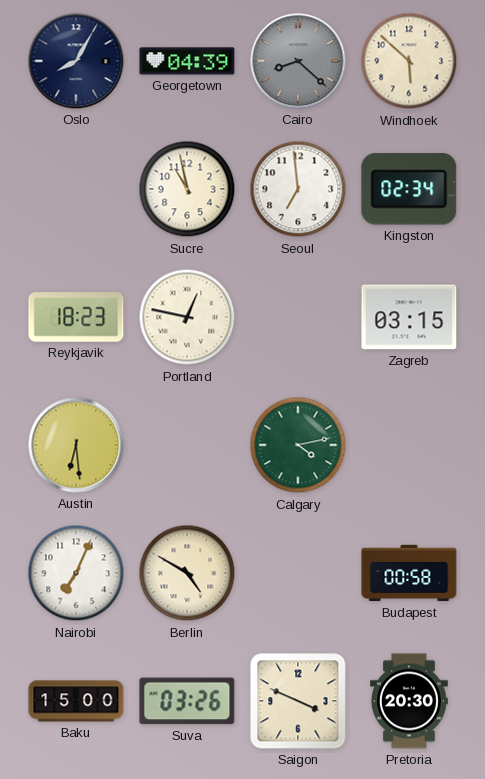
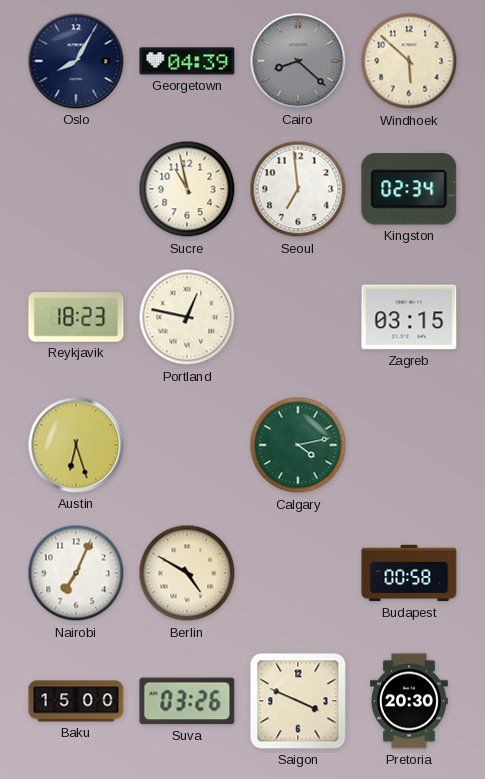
Austin: 6:29 -> 6:27 (76, 445)
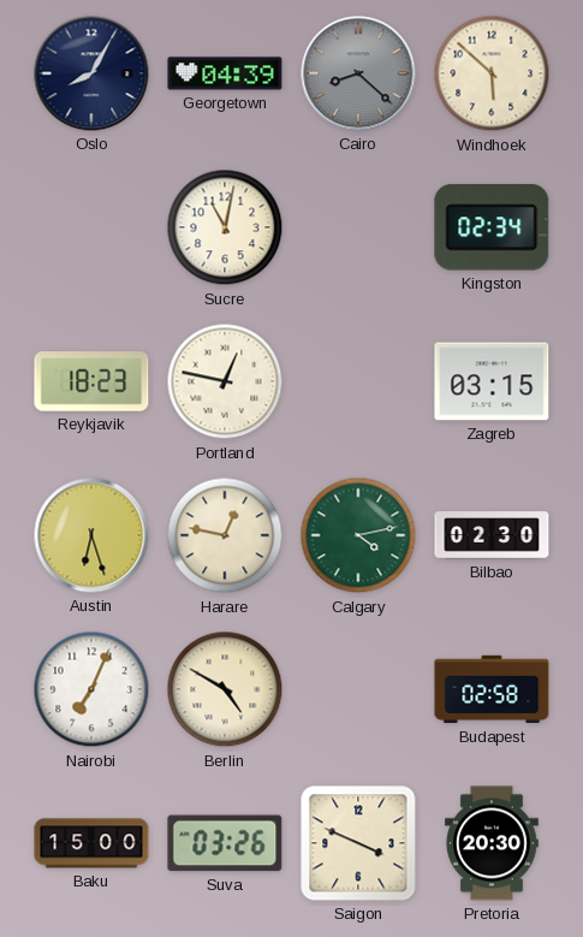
Sucre: 10:58 -> 11:02 (225, 227)
Seoul: 6:59 -> none (298, 189)
Harare: none -> 12:47 (225, 535)
Bilbao: none -> 02:30 (492, 535)
Budapest: 00:58 -> 02:58 (492, 689)
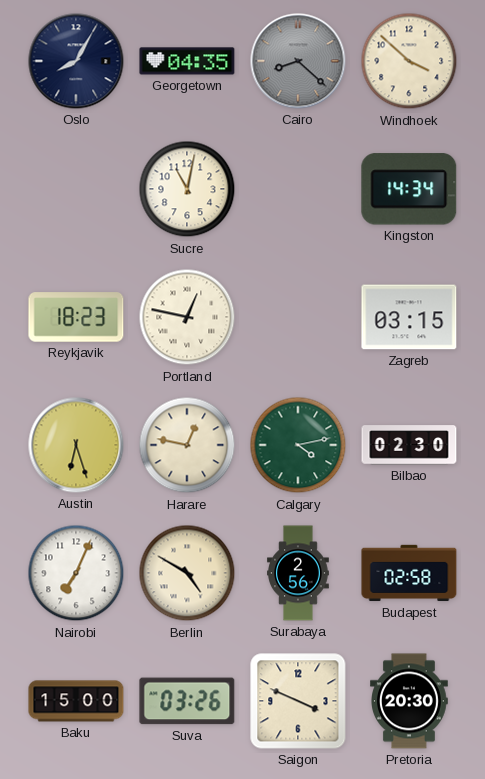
Georgetown: 04:39 -> 04:35 (187, 61)
Windhoek: 5:52 -> 3:52 (409, 61)
Kingston: 02:34 -> 14:34 (409, 189)
Surabaya: none -> 2:56 (298, 573)
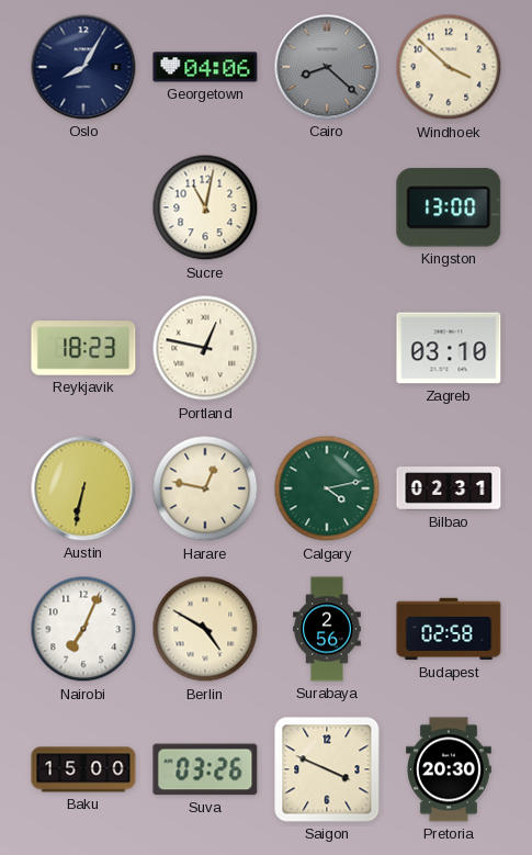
Georgetown: 04:35 -> 04:06 (205, 67)
Kingston: 14:34 -> 13:00 (449, 207)
Zagreb: 03:15 -> 03:10 (449, 348)
Austin: 6:27 -> 6:32 (83, 488)
Bilbao: 02:30 -> 02:31 (449, 488)
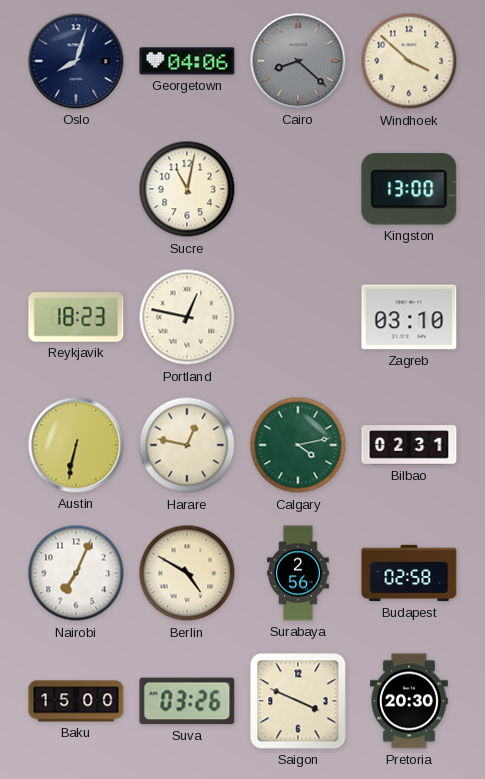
Oslo: 8:05 -> 8:03 (76, 61)
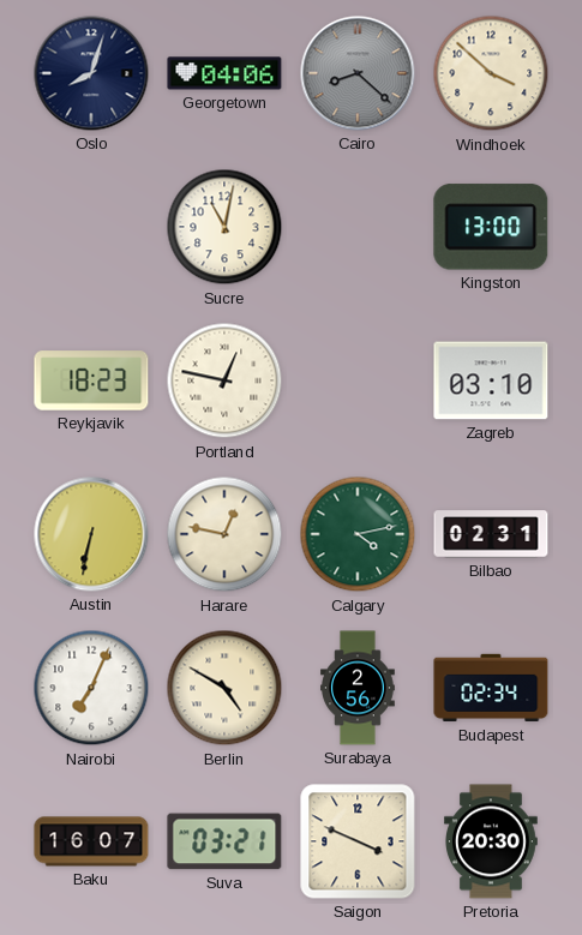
Budapest: 02:58 -> 02:34 (491, 688)
Baku: 15:00 -> 16:07 (91, 841)
Suva: 03:26 -> 03:21 (224, 841)
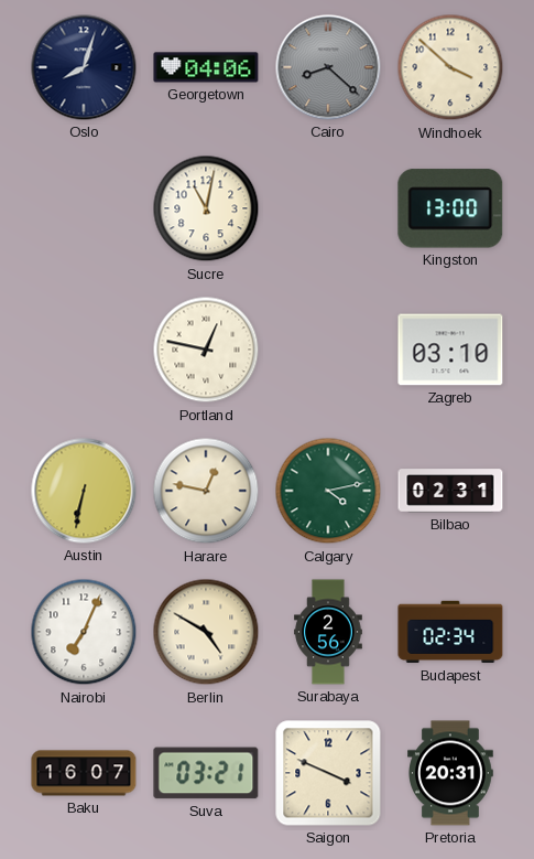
Reykjavik: 18:23 -> none (91, 380)
Pretoria: 20:30 -> 20:31 (451, 773)
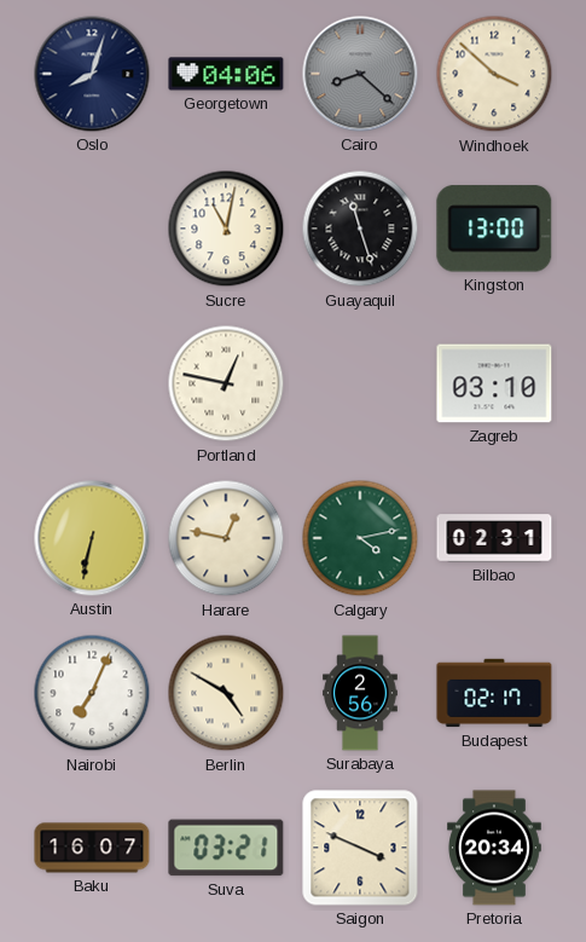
Guayaquil: none -> 11:27 (360, 229)
Budapest: 02:34 -> 02:17 (494, 693)
Pretoria: 20:31 -> 20:34 (495, 848)
